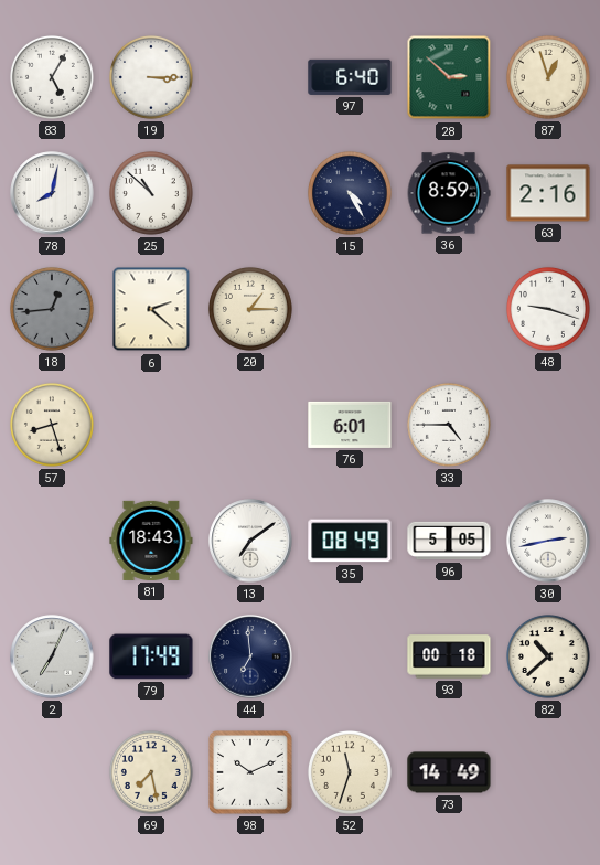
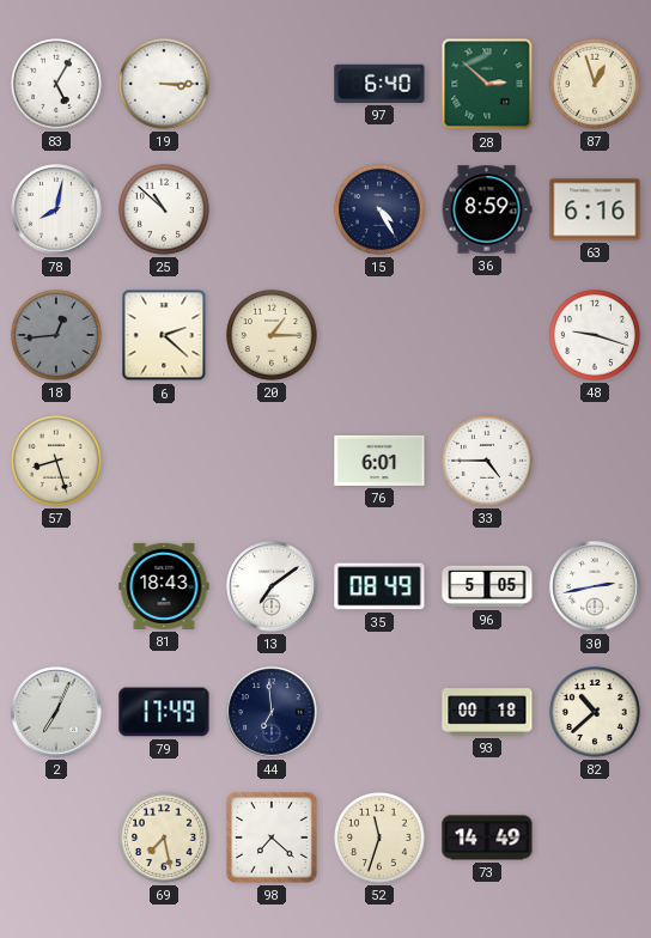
63: 2:16 -> 6:16 (595, 209)
98: 10:11 -> 7:22 (273, 839)
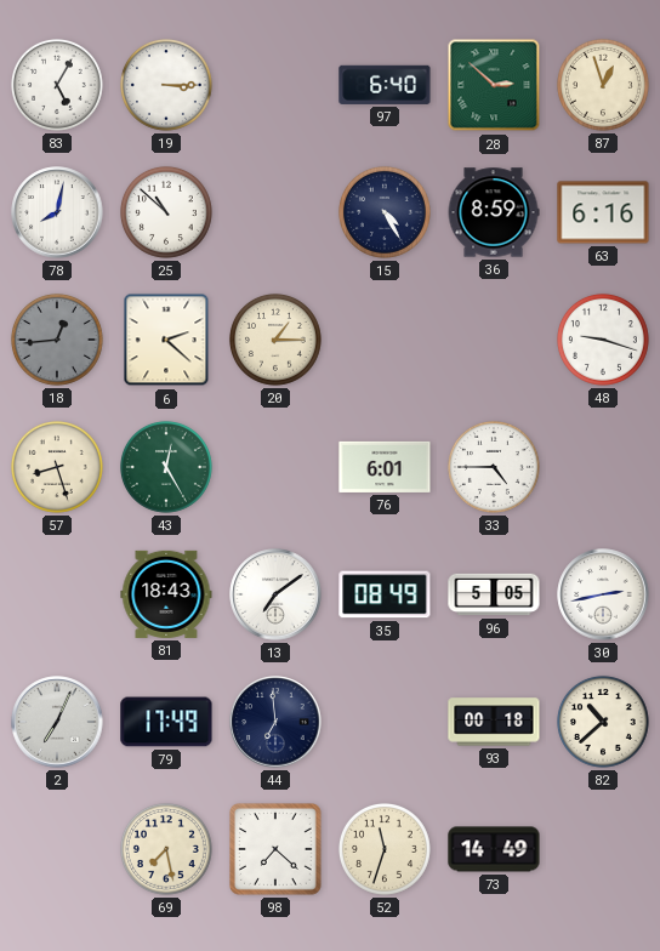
43: none -> 12:25 (166, 467)
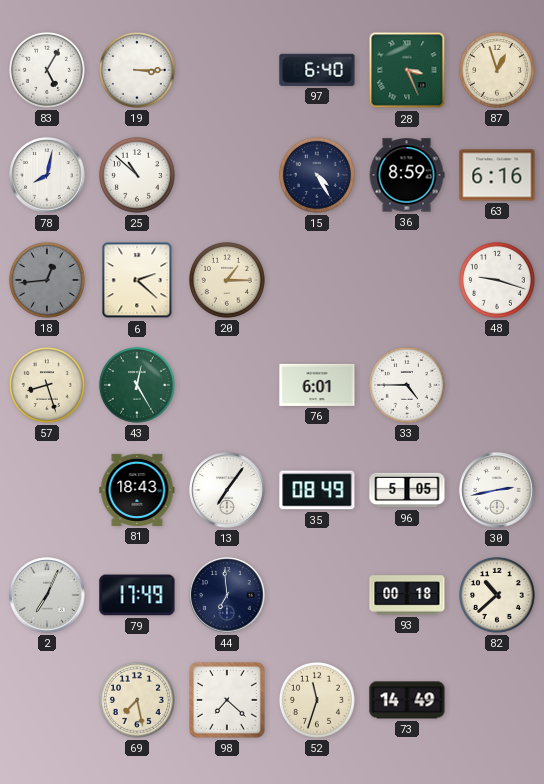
28: 2:52 -> 3:26 (407, 70)
13: 7:09 -> 7:06 (227, 490)
